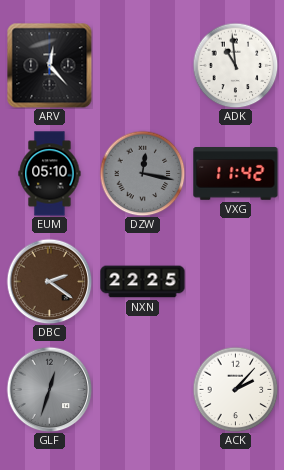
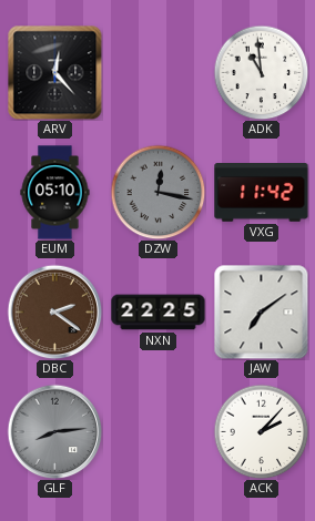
JAW: none -> 7:09 (261, 311)
GLF: 12:33 -> 8:14 (54, 431)
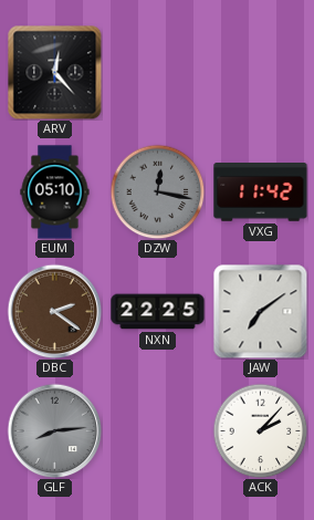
ADK: 10:59 -> none (261, 72)
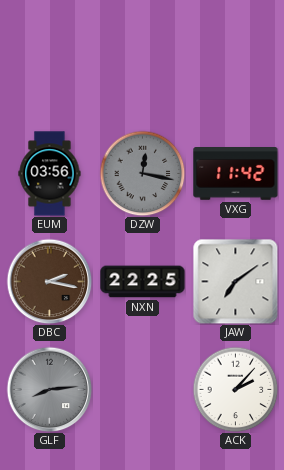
ARV: 12:23 -> none (54, 72)
EUM: 05:10 -> 03:56 (50, 174)
DBC: 2:21 -> 2:17 (49, 281)
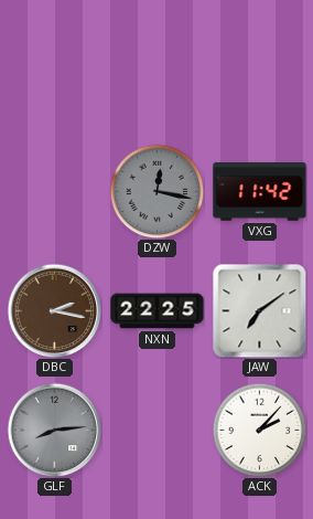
EUM: 03:56 -> none (50, 174)
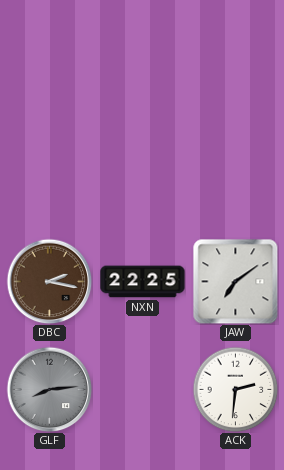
DZW: 12:17 -> none (156, 191)
VXG: 11:42 -> none (260, 192)
ACK: 2:07 -> 2:31 (235, 389)
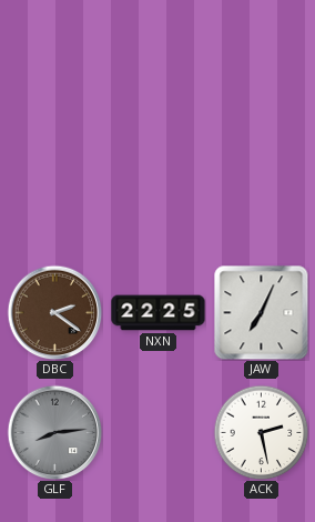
DBC: 2:17 -> 2:21 (54, 312)
JAW: 7:09 -> 7:04 (261, 312)
ACK: 2:31 -> 2:28 (261, 432)
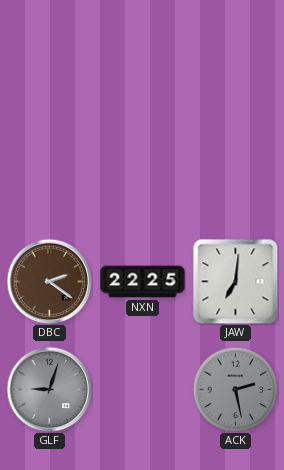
JAW: 7:04 -> 7:01 (235, 281)
GLF: 8:14 -> 9:03 (49, 389)
ACK dial: white -> grey (235, 389)
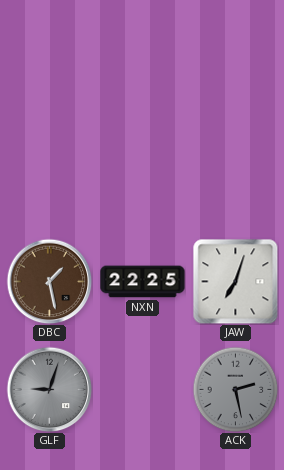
DBC: 2:21 -> 1:28 (49, 281)
JAW: 7:01 -> 7:03 (235, 281)
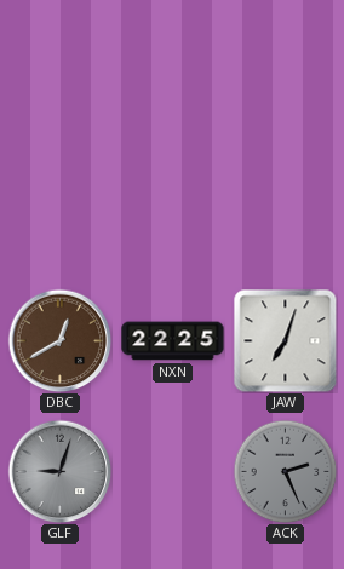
DBC: 1:28 -> 12:40 (59, 340)
ACK: 2:28 -> 2:26 (285, 471)
